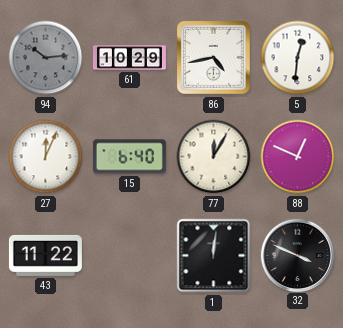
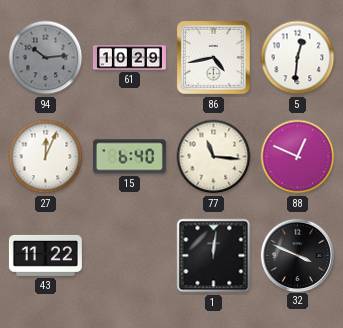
77: 12:05 -> 11:16 (214, 157)
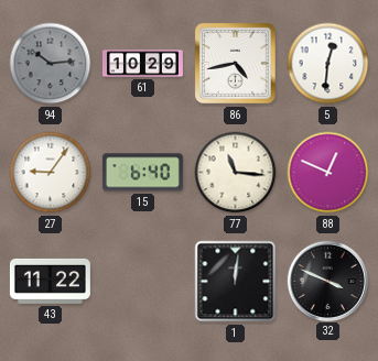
27: 12:04 -> 9:06 (51, 173)
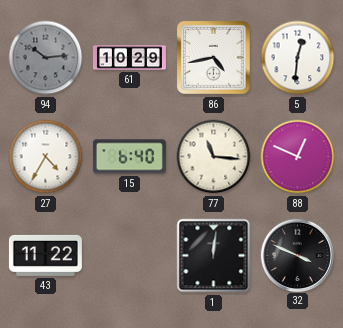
27: 9:06 -> 4:35 (46, 157)
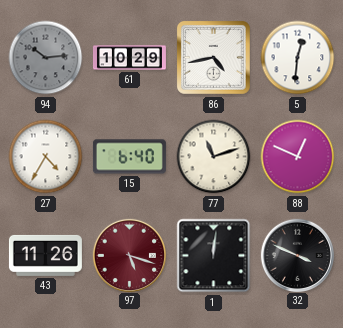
77: 11:16 -> 11:12 (214, 157)
43: 11:22 -> 11:26 (45, 255)
97: none -> 5:18 (129, 255)
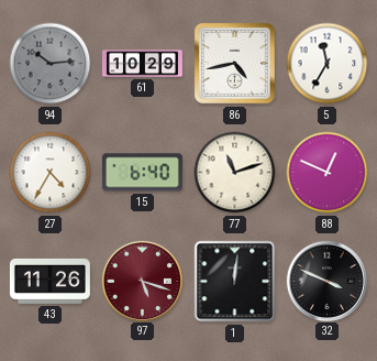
5: 12:31 -> 11:35 (328, 64)
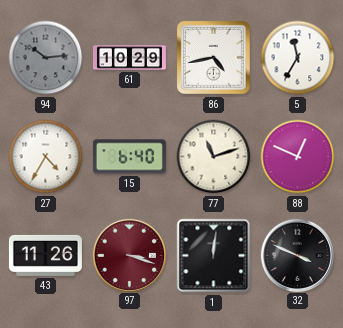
97: 5:18 -> 3:18 (129, 255)
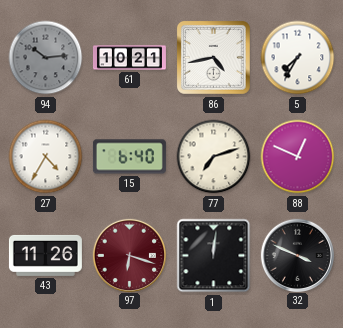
61: 10:29 -> 10:21 (129, 58)
5: 11:35 -> 7:35 (298, 58)
77: 11:12 -> 7:12 (214, 157)
97: 3:18 -> 6:18 (129, 255)
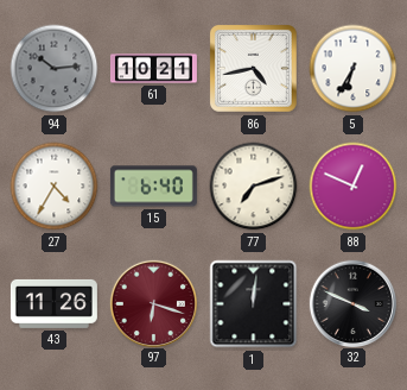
5: 7:35 -> 6:35 (354, 69)
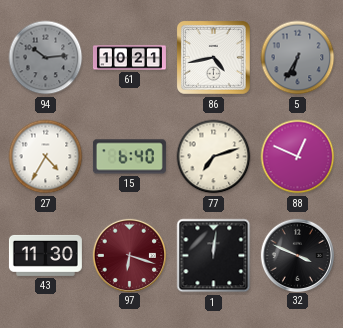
5 dial: white -> grey (298, 58)
43: 11:26 -> 11:30 (45, 255)
